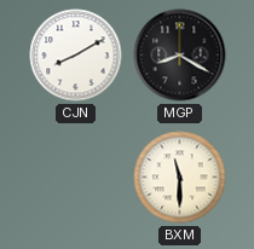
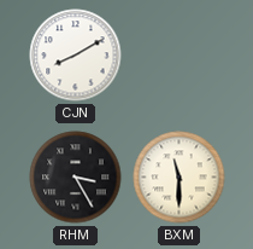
MGP: 8:20 -> none (180, 56)
RHM: none -> 3:25 (76, 178)
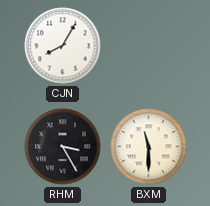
CJN: 8:10 -> 8:05 (63, 46)
